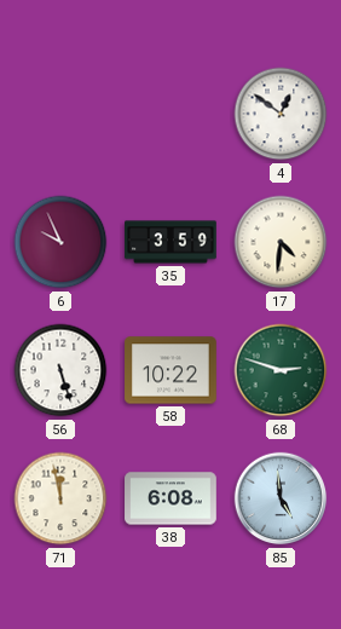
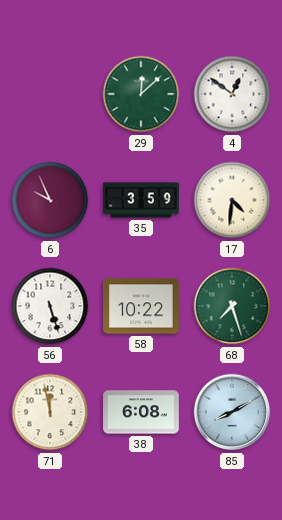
29: none -> 12:08 (141, 94)
68: 2:48 -> 7:27 (232, 306)
85: 4:59 -> 8:10 (232, 412)
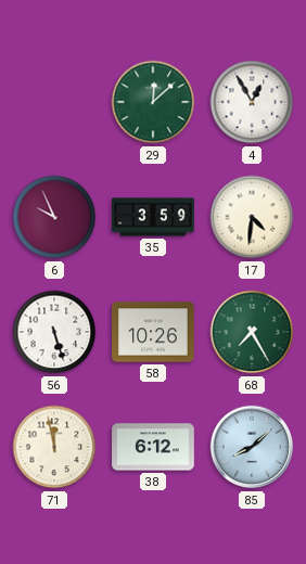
4: 12:51 -> 12:55 (252, 102)
58: 10:22 -> 10:26 (153, 332)
68: 7:27 -> 7:25 (252, 332)
38: 6:08 -> 6:12 (153, 447)
85: 8:10 -> 8:08 (252, 447)
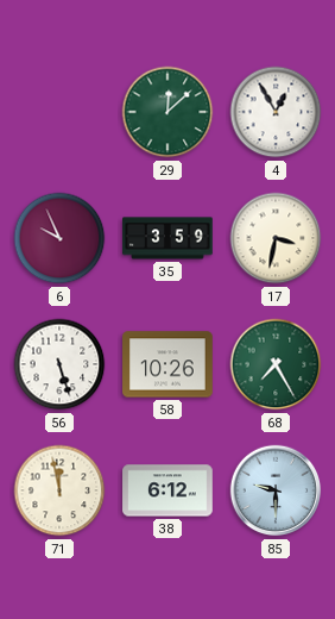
17: 4:31 -> 3:32 (276, 238)
85: 8:08 -> 9:30 (276, 490)
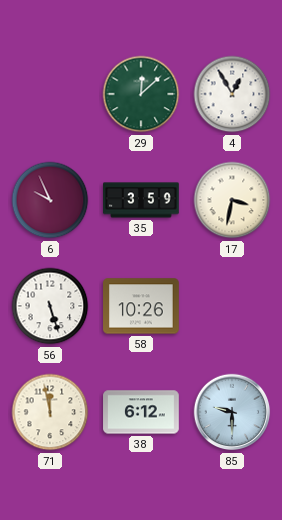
68: 7:25 -> none (276, 364)
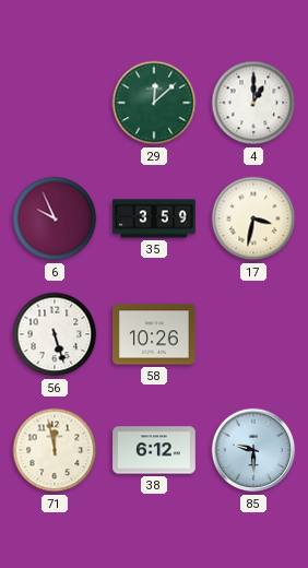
4: 12:55 -> 1:00 (253, 103)
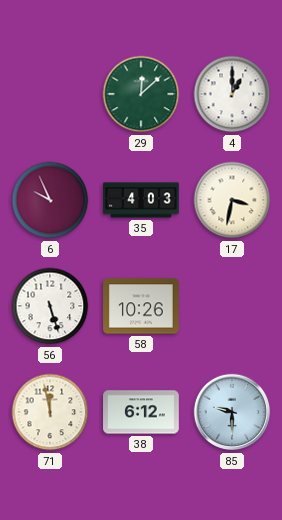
35: 3:59 -> 4:03 (141, 200)
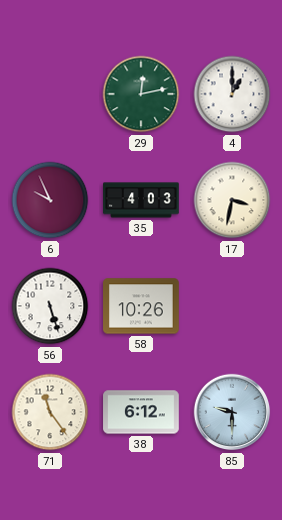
29: 12:08 -> 12:13 (141, 94)
71: 11:58 -> 11:24 (50, 412)
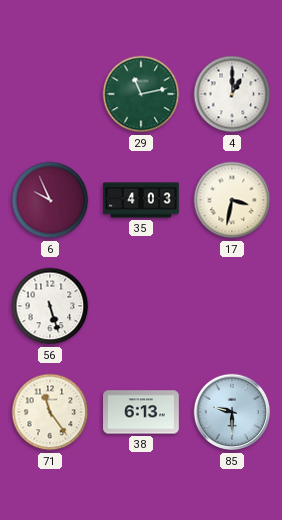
29: 12:13 -> 11:13 (141, 94)
58: 10:26 -> none (141, 306)
38: 6:12 -> 6:13 (141, 412)
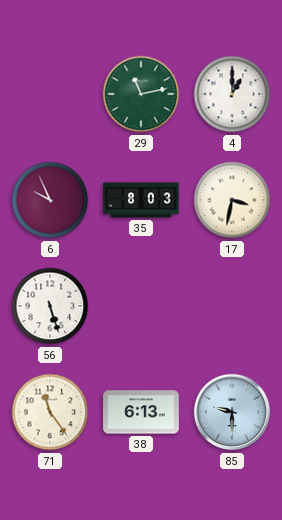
35: 4:03 -> 8:03 (141, 200)
